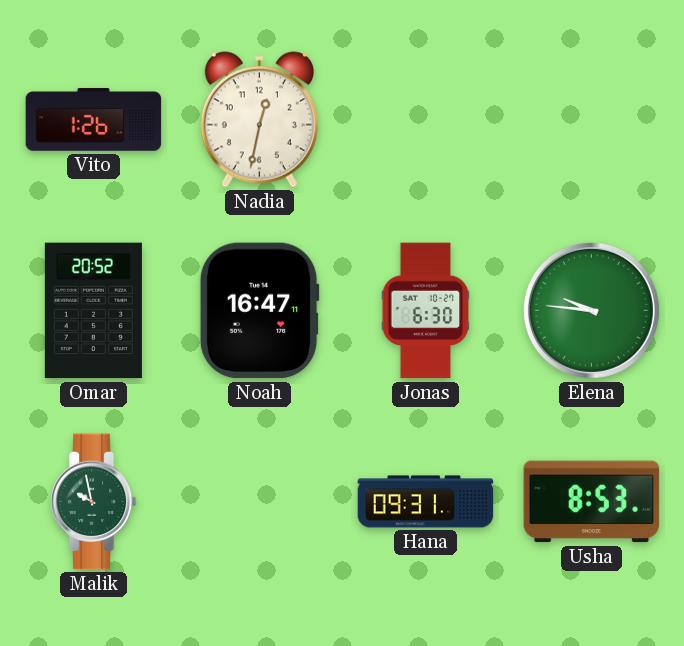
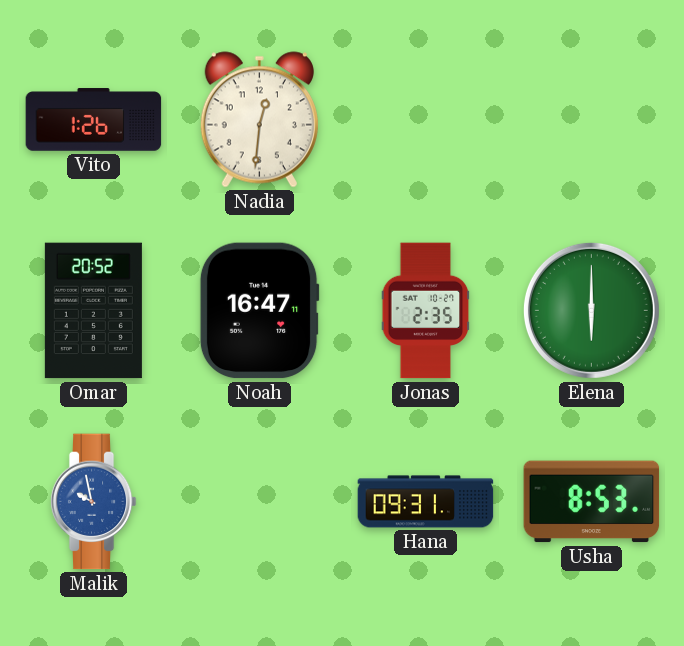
Nadia: 12:32 -> 12:31 (259, 120)
Jonas: 6:30 -> 2:35 (426, 311)
Elena: 9:46 -> 6:00 (591, 310)
Malik dial: green -> blue (93, 502)
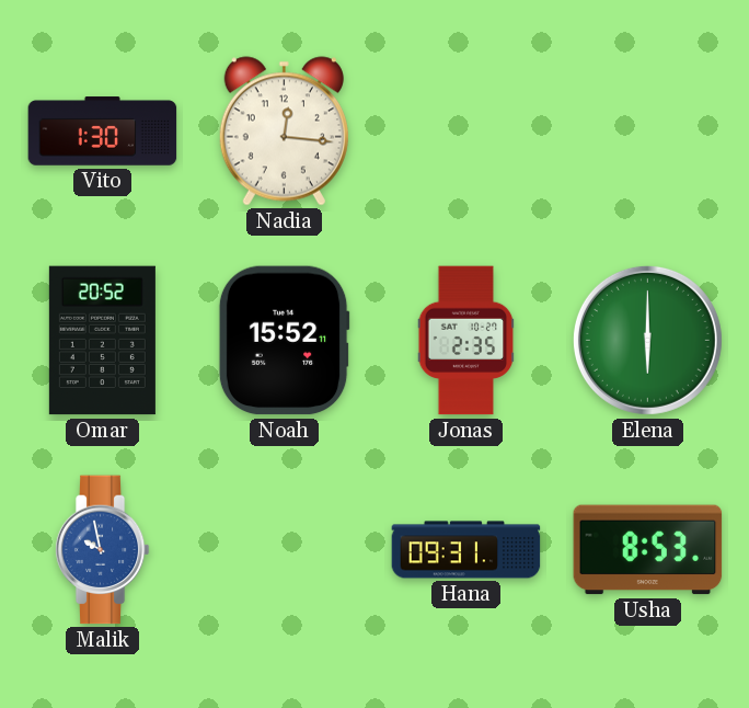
Vito: 1:26 -> 1:30 (103, 132)
Nadia: 12:31 -> 12:16 (284, 132)
Noah: 16:47 -> 15:52 (284, 341)
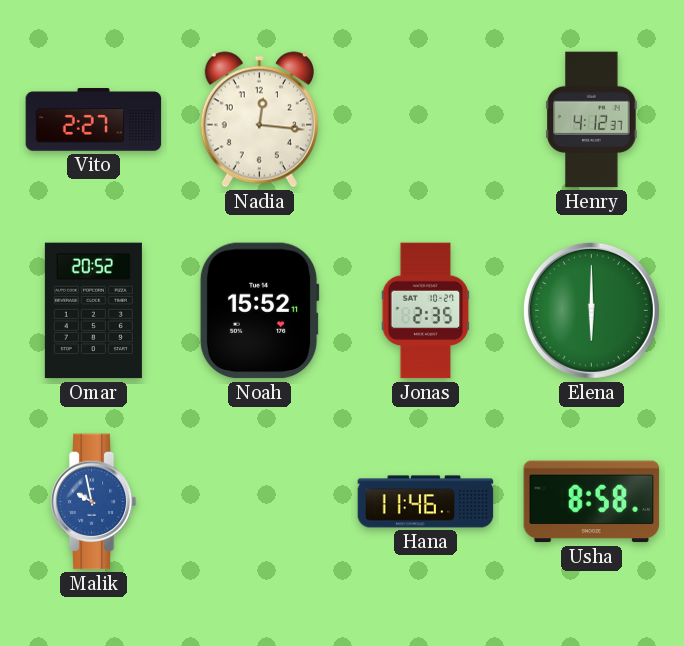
Vito: 1:30 -> 2:27 (94, 120)
Henry: none -> 4:12 (592, 120)
Hana: 09:31 -> 11:46 (426, 502)
Usha: 8:53 -> 8:58 (592, 502)
